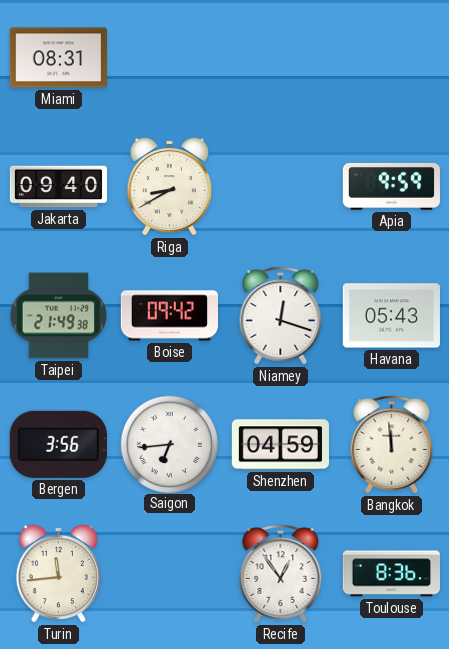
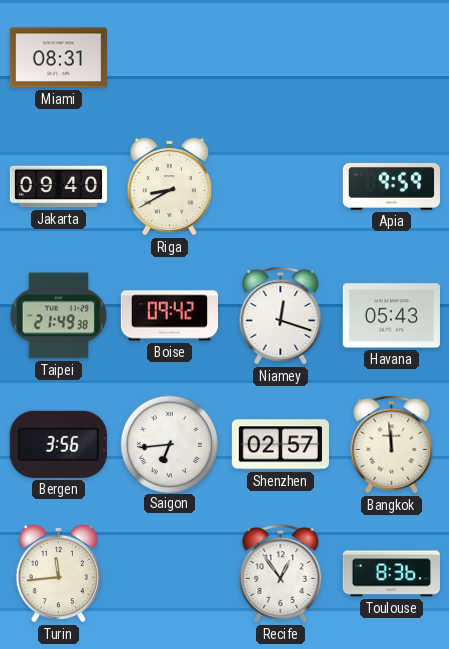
Shenzhen: 04:59 -> 02:57 (280, 445)
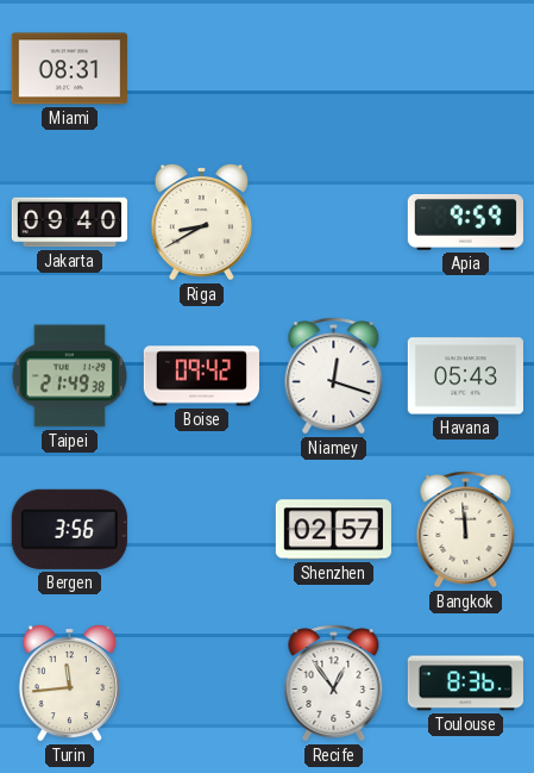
Saigon: 6:44 -> none (169, 444)
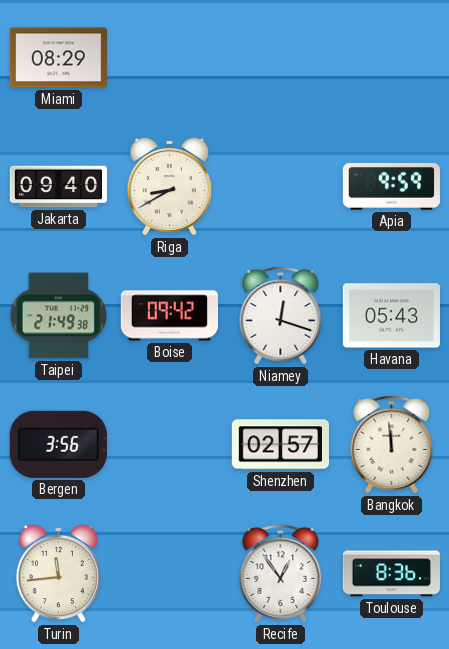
Miami: 08:31 -> 08:29 (58, 58)
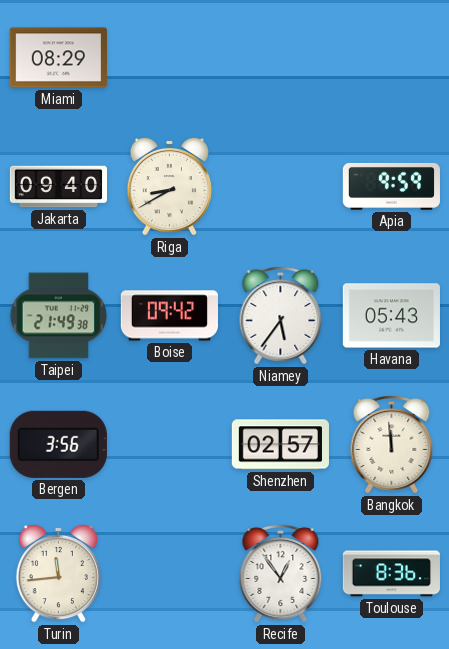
Niamey: 12:18 -> 5:36 (281, 316)
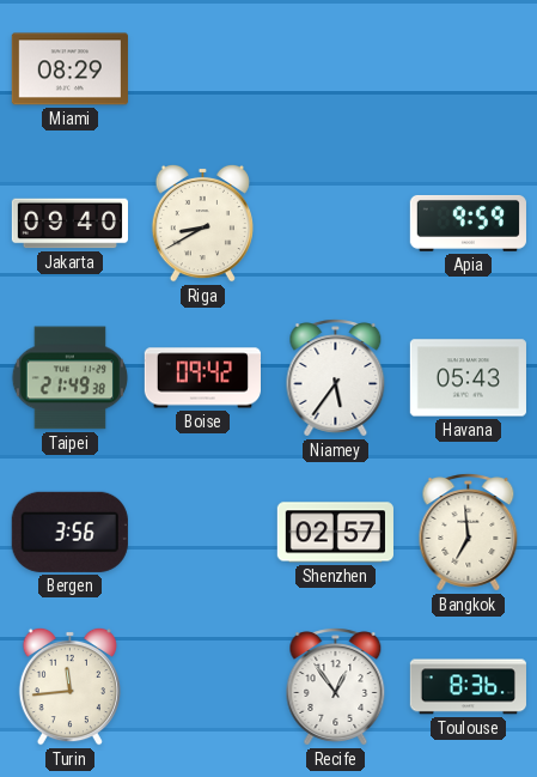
Bangkok: 11:59 -> 6:59 (469, 533)
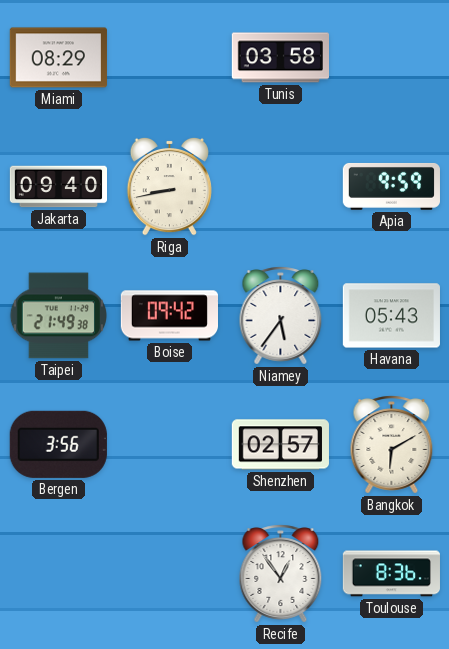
Tunis: none -> 03:58 (280, 58)
Riga: 8:40 -> 8:43 (169, 186)
Bangkok: 6:59 -> 6:10 (392, 445)
Turin: 11:44 -> none (69, 686)
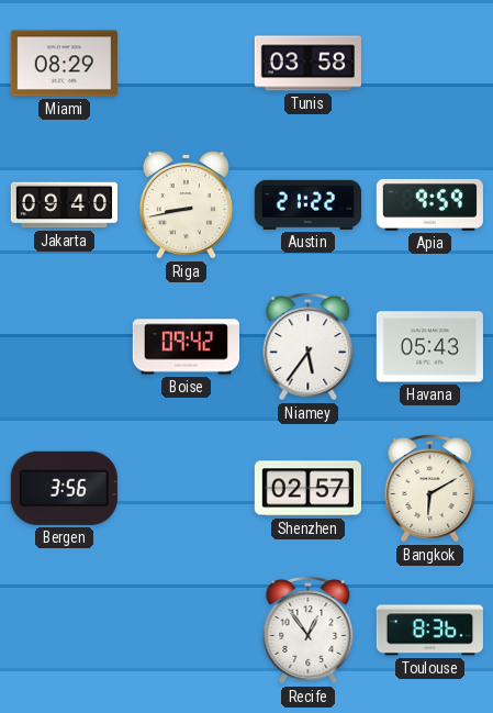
Austin: none -> 21:22 (307, 204)
Taipei: 21:49 -> none (58, 316)
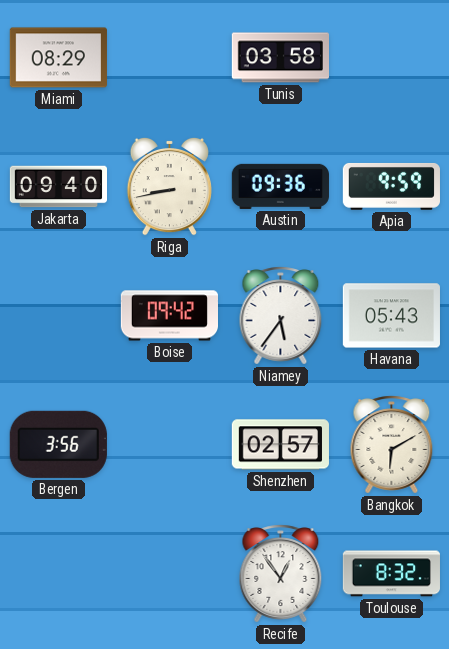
Austin: 21:22 -> 09:36 (280, 186)
Toulouse: 8:36 -> 8:32 (391, 574)
